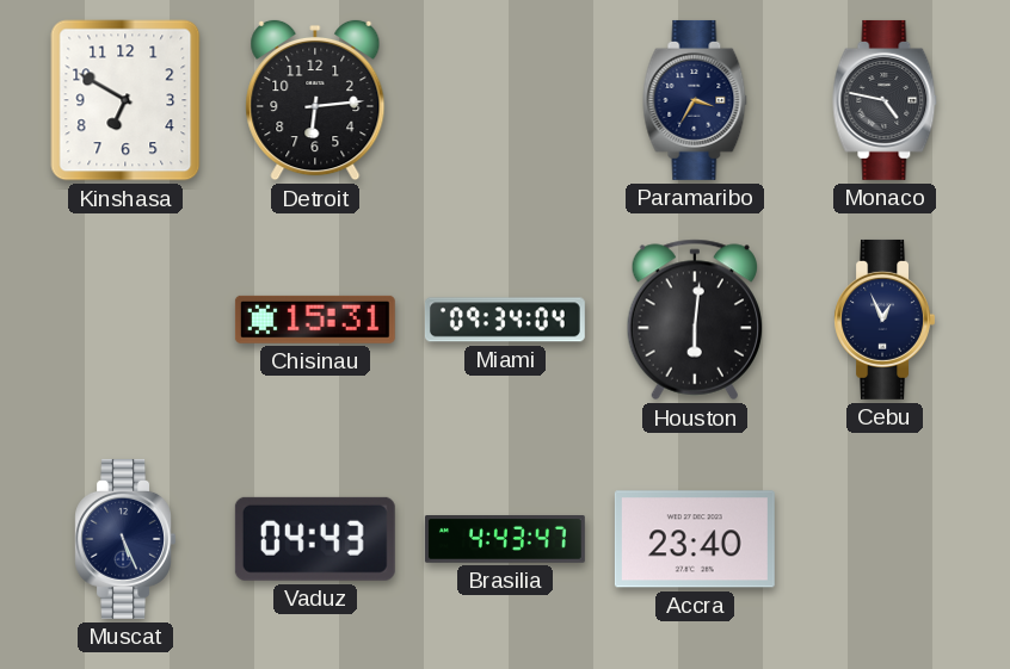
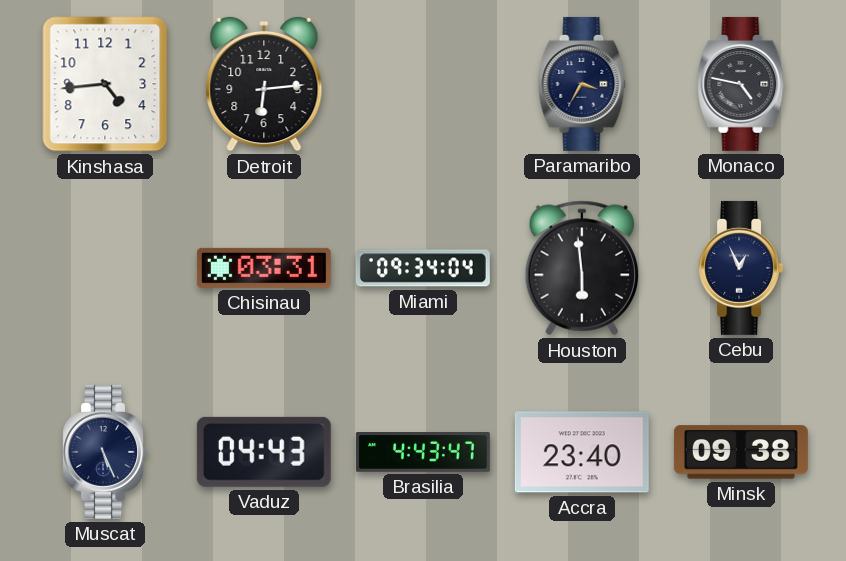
Kinshasa: 6:50 -> 4:44 (105, 84)
Chisinau: 15:31 -> 03:31 (264, 268)
Houston: 6:01 -> 5:59 (581, 268)
Minsk: none -> 09:38 (741, 452)
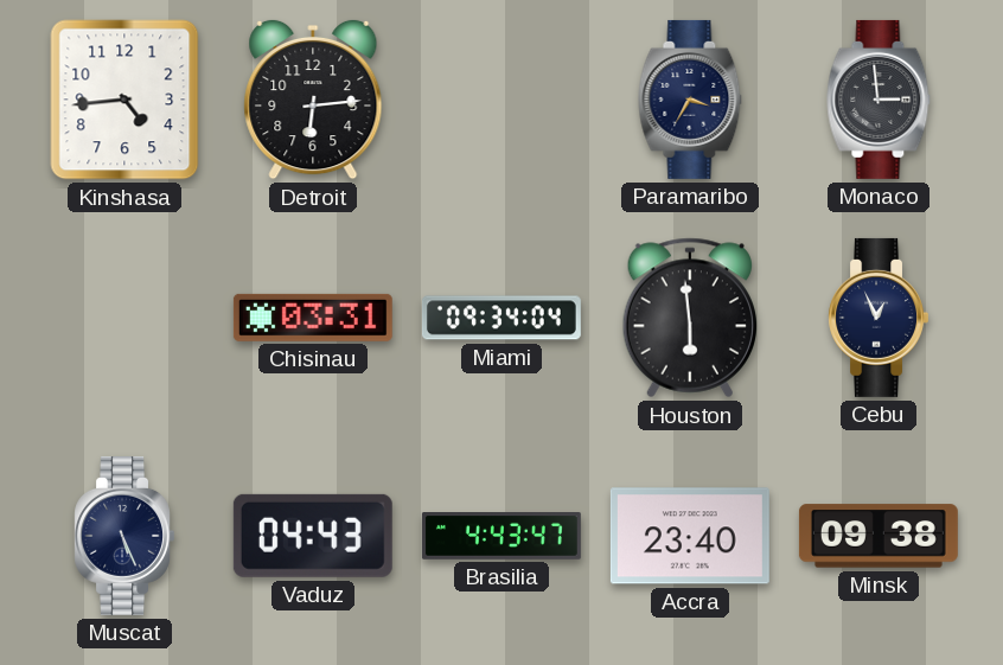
Monaco: 4:47 -> 2:59 (879, 100)
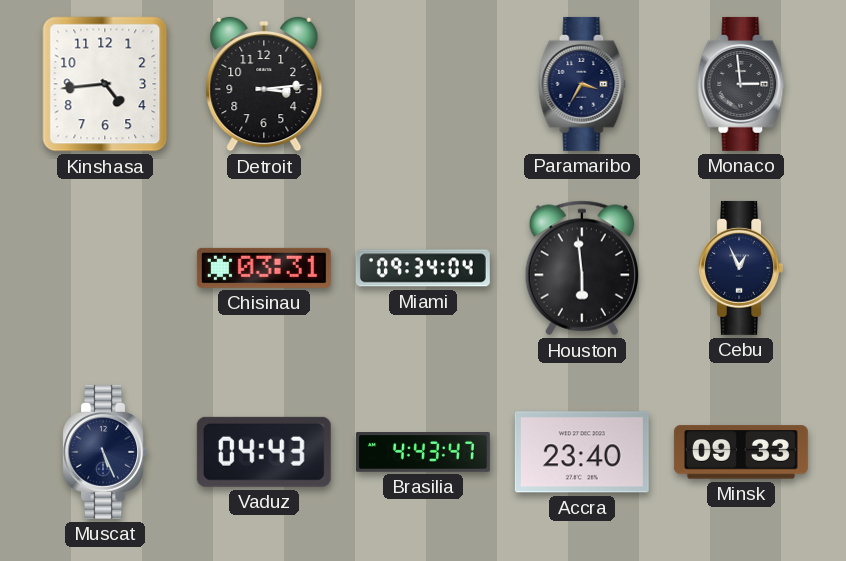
Detroit: 6:14 -> 3:14 (264, 84)
Minsk: 09:38 -> 09:33 (741, 452)
